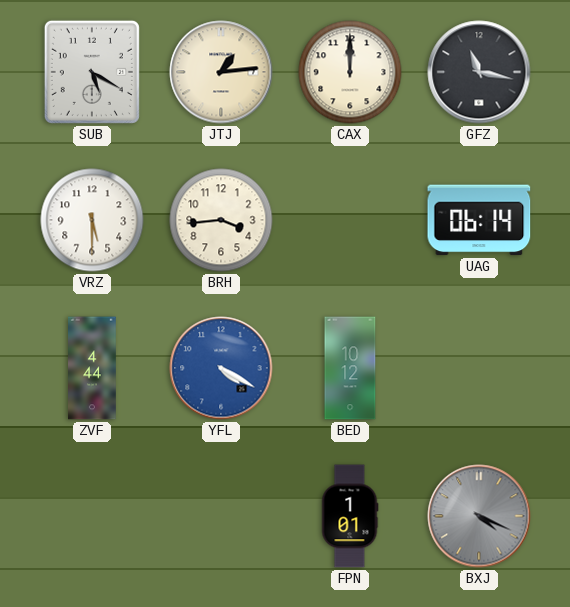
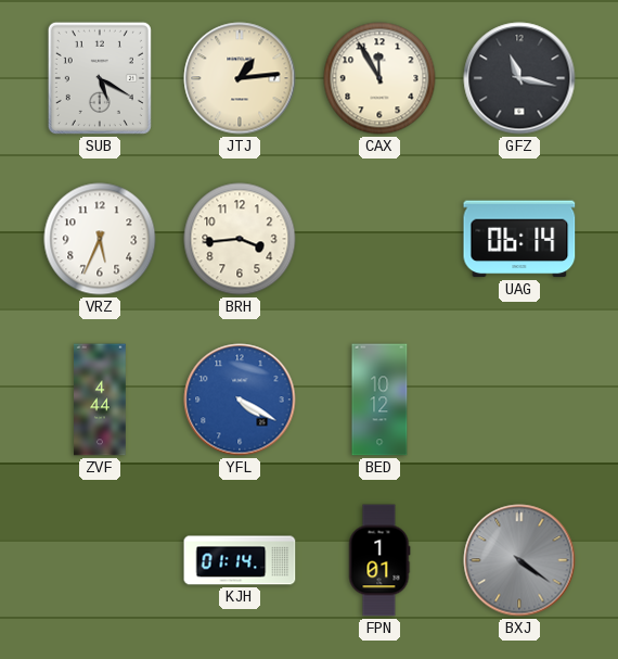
CAX: 12:00 -> 11:55 (379, 78)
VRZ: 5:30 -> 5:34 (100, 239)
KJH: none -> 01:14 (240, 560)
BXJ: 4:19 -> 4:21 (519, 560)
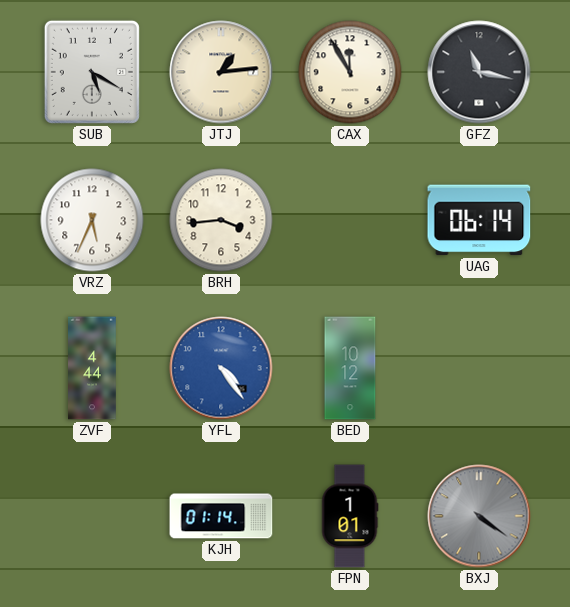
YFL: 4:20 -> 4:24 (221, 368)
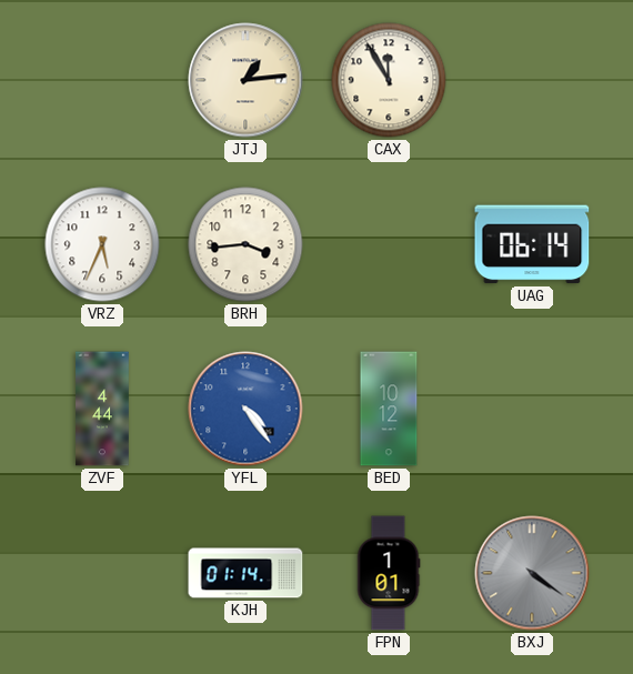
SUB: 5:20 -> none (92, 72)
GFZ: 11:17 -> none (479, 72)
